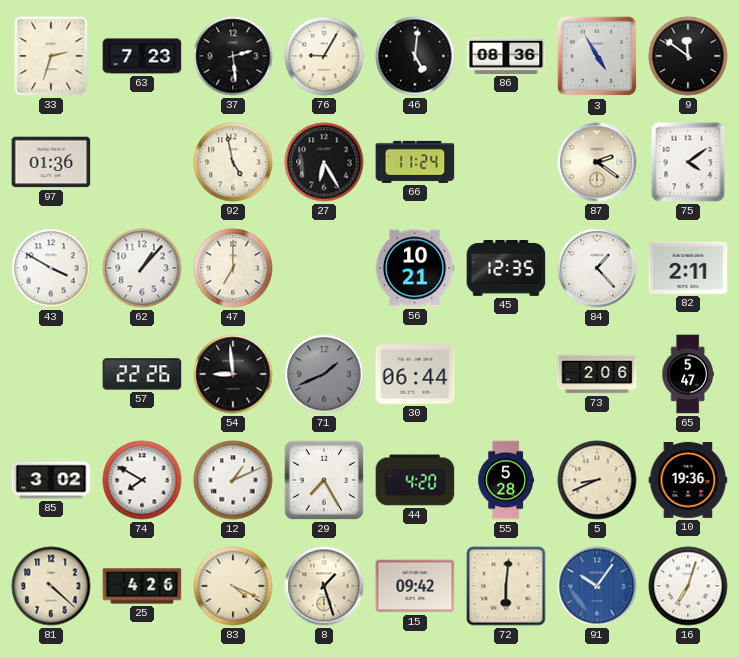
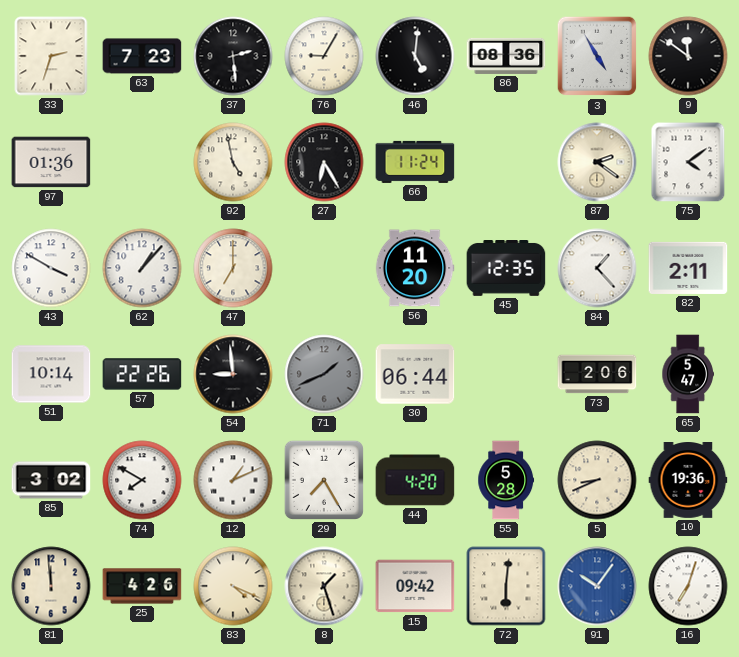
56: 10:21 -> 11:20 (415, 268)
51: none -> 10:14 (51, 374)
81: 4:22 -> 11:59 (51, 586)
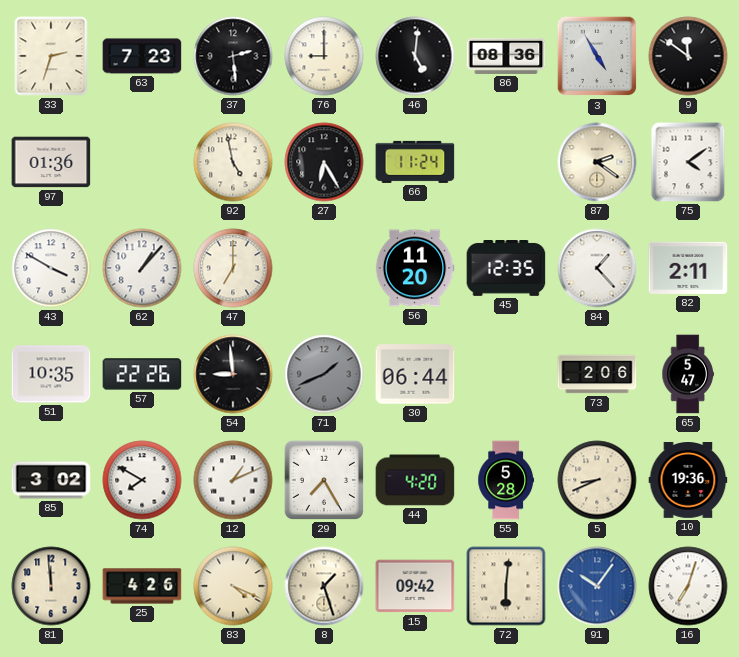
76: 9:05 -> 9:00 (324, 56)
51: 10:14 -> 10:35 (51, 374)
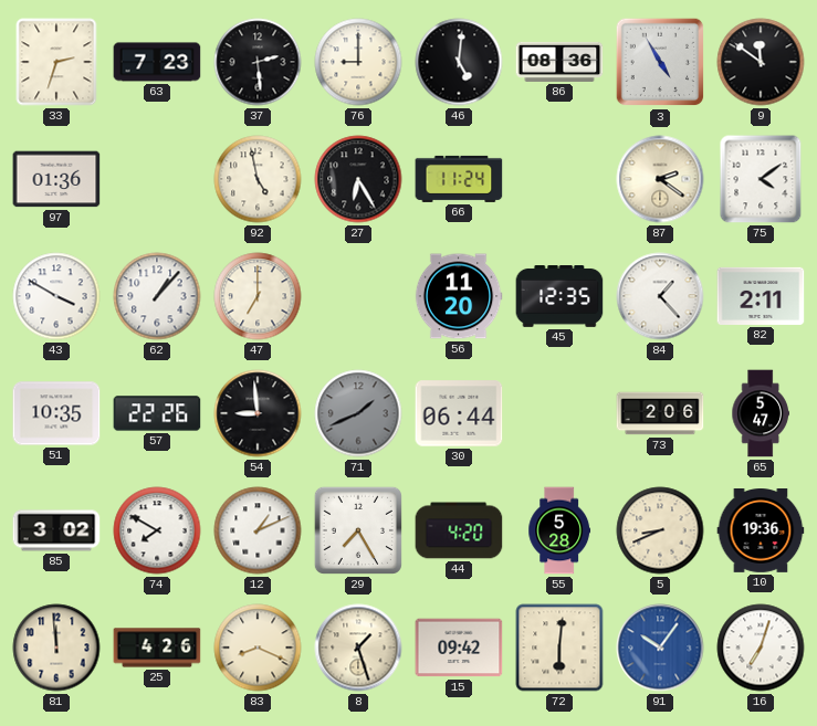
83: 4:19 -> 8:19 (258, 648)
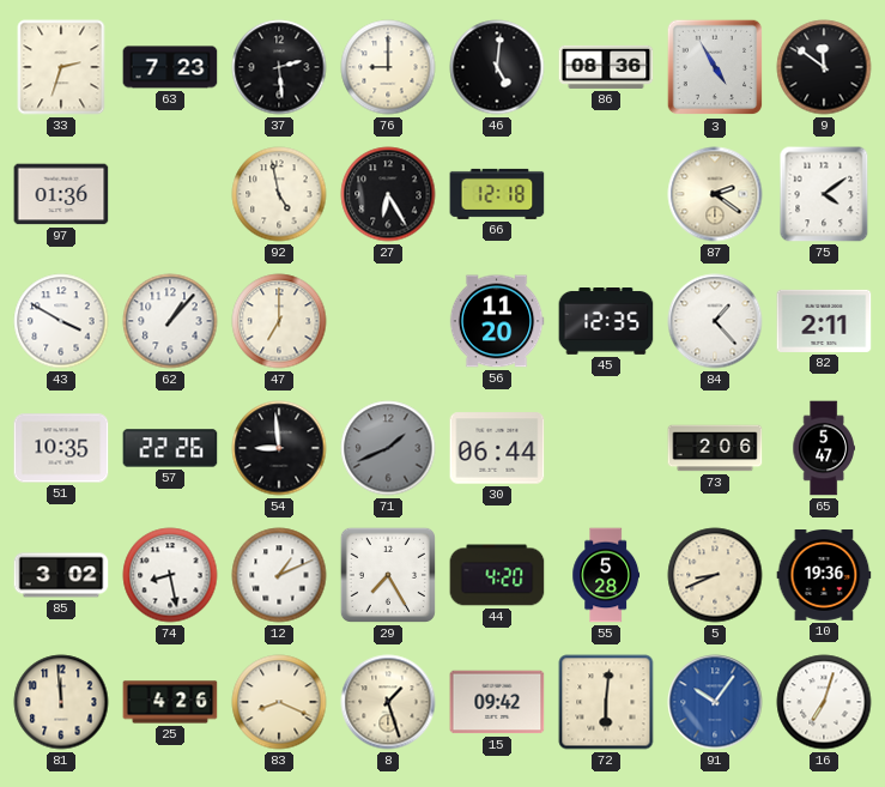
66: 11:24 -> 12:18 (497, 194)
74: 7:50 -> 8:28 (170, 575)
